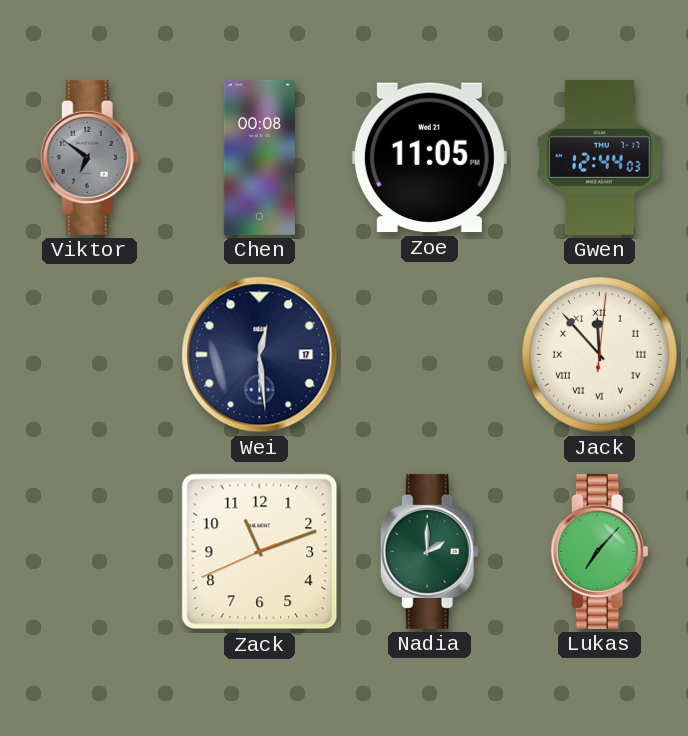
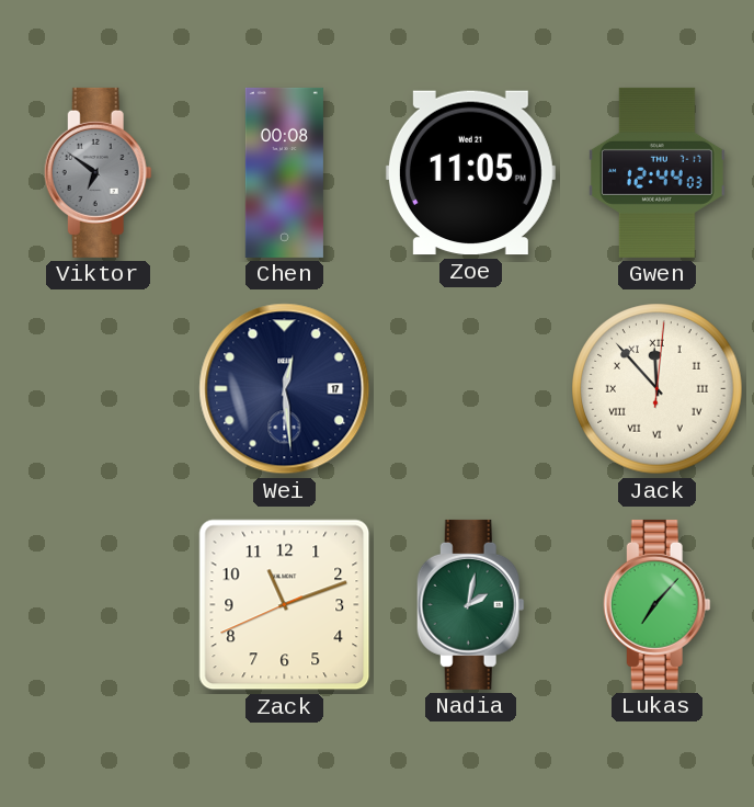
Nadia: 2:00 -> 2:02 (470, 604)
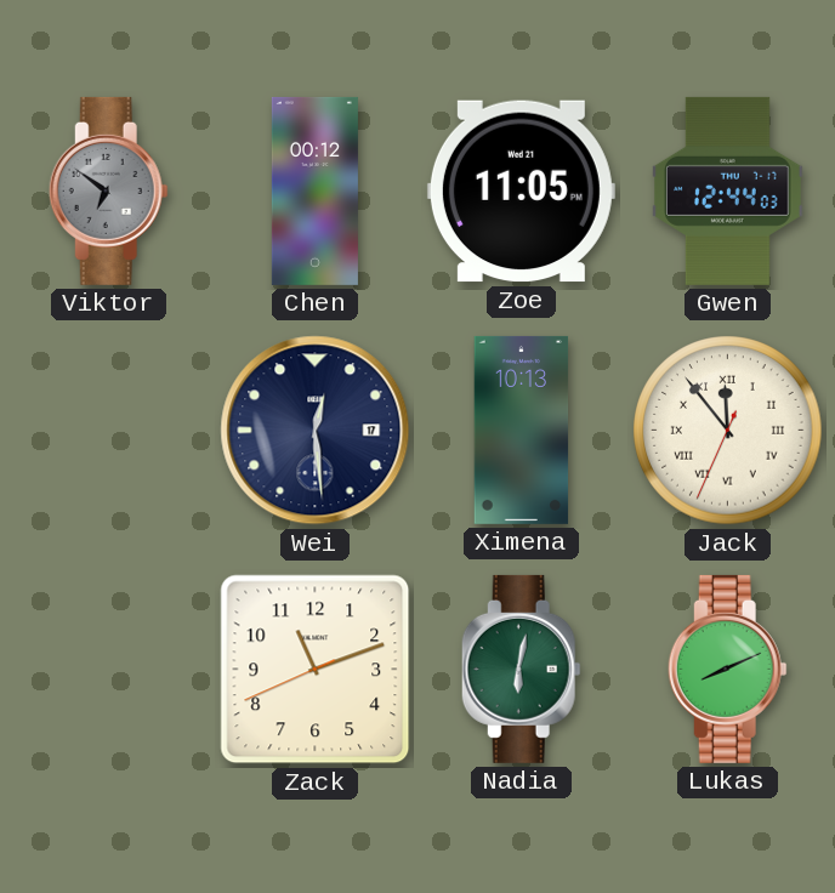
Chen: 00:08 -> 00:12 (314, 190)
Ximena: none -> 10:13 (522, 430)
Jack: 11:53:01 -> 11:53:34 (728, 431)
Nadia: 2:02 -> 6:02 (521, 669)
Lukas: 7:07 -> 8:11 (727, 669)
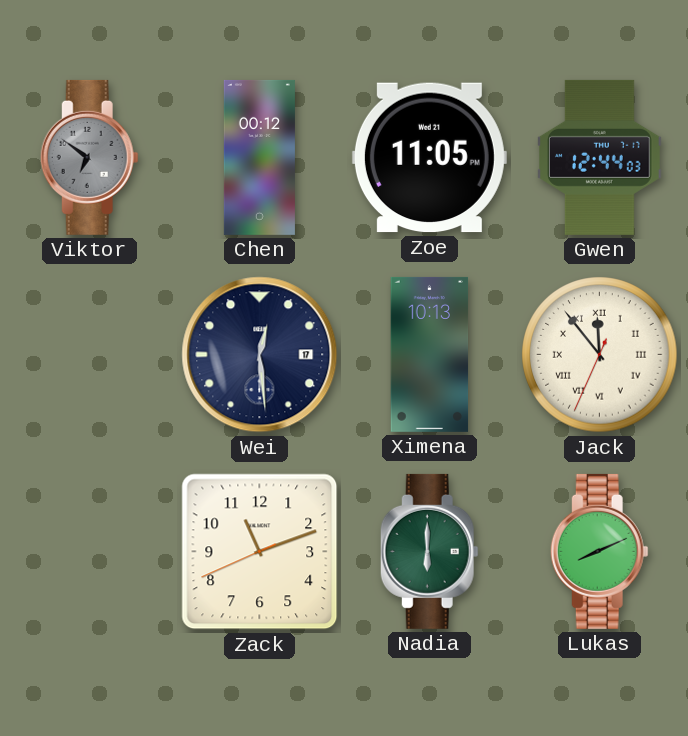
Nadia: 6:02 -> 6:00 (429, 551)
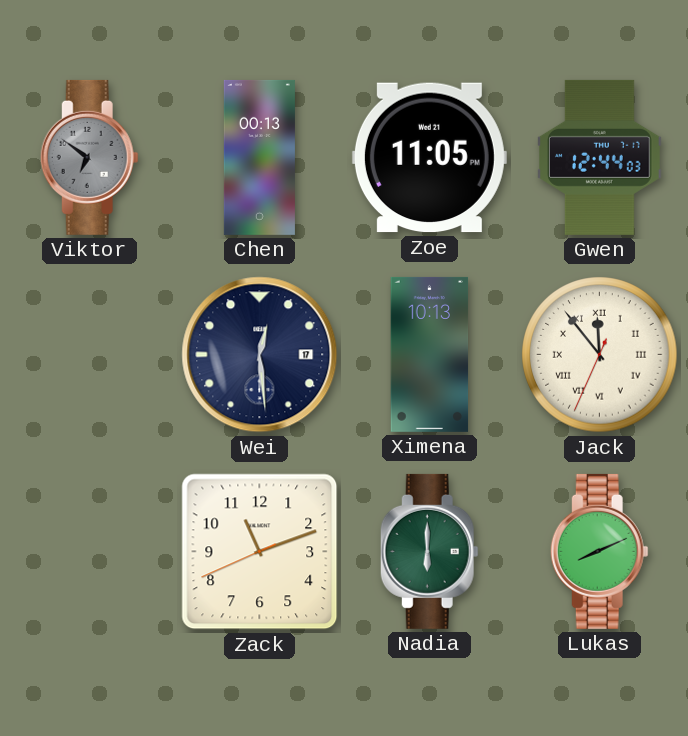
Chen: 00:12 -> 00:13 (259, 157)
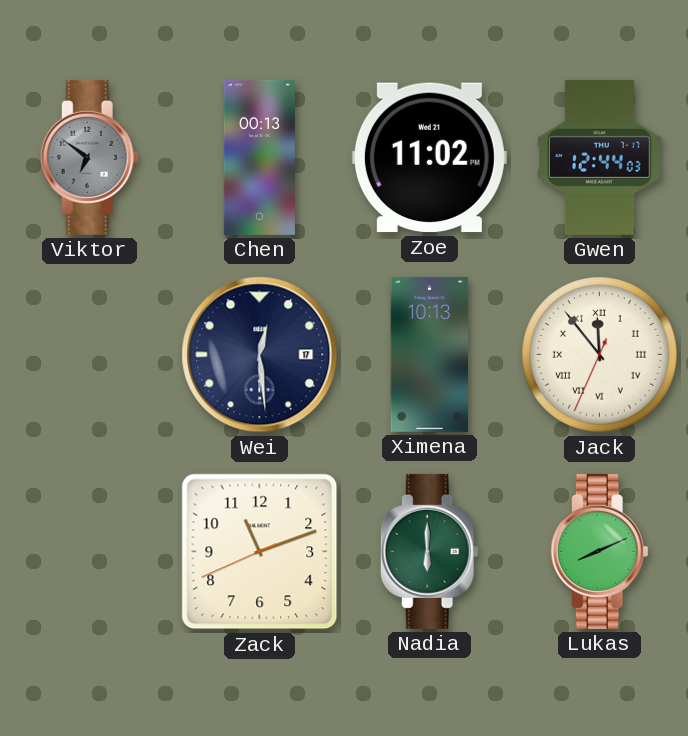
Zoe: 11:05 -> 11:02 (429, 158)
